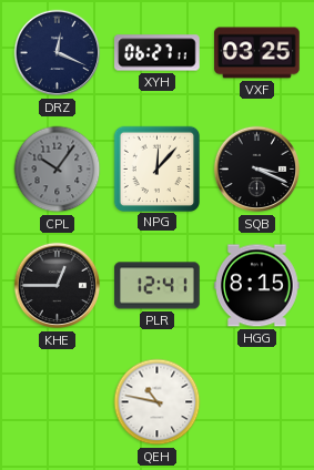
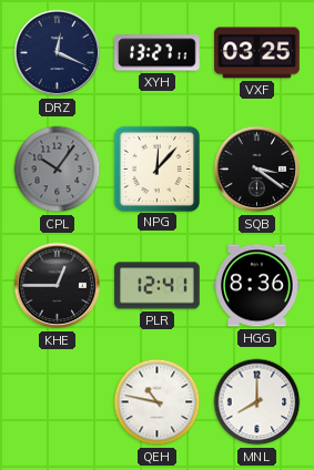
XYH: 06:27 -> 13:27 (158, 53)
SQB: 3:19 -> 3:21 (257, 170)
HGG: 8:15 -> 8:36 (257, 286)
MNL: none -> 8:00 (257, 402)
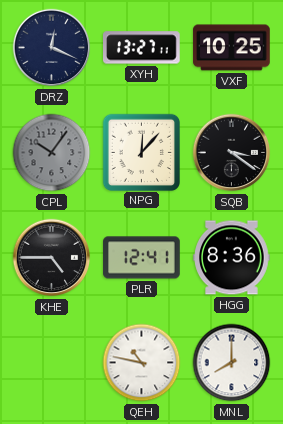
VXF: 03:25 -> 10:25 (232, 48)
KHE: 12:45 -> 4:45 (52, 258)
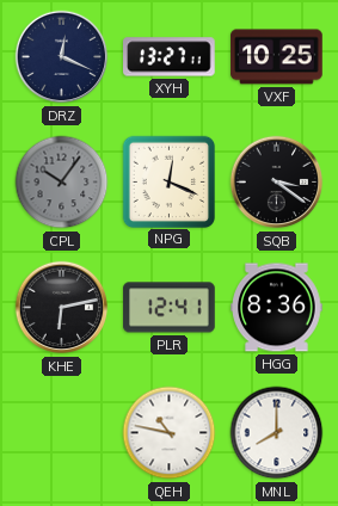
NPG: 12:07 -> 12:19 (168, 181)
KHE: 4:45 -> 6:13 (62, 308)
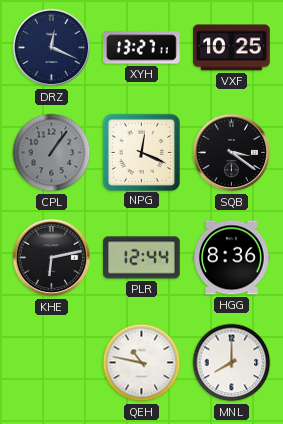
CPL: 10:06 -> 1:06 (52, 153)
PLR: 12:41 -> 12:44 (142, 258)
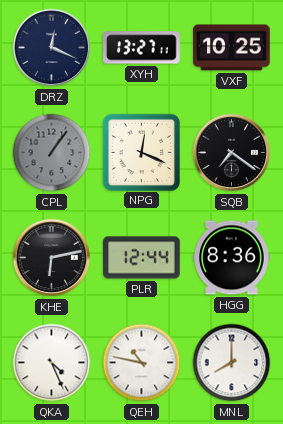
SQB: 3:21 -> 7:21 (232, 153)
QKA: none -> 4:26 (52, 363)
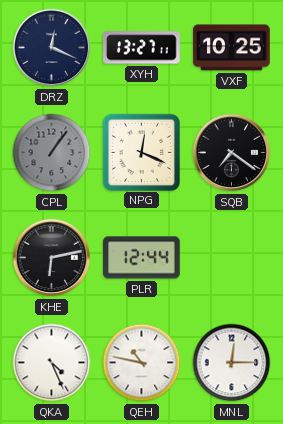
HGG: 8:36 -> none (232, 258)
MNL: 8:00 -> 12:15 (232, 363)
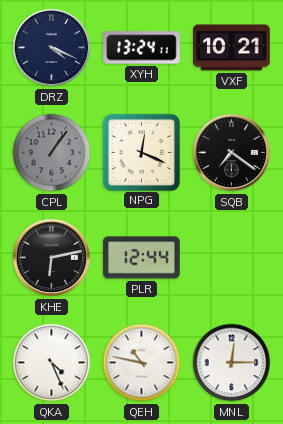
DRZ: 12:19 -> 4:19 (52, 48)
XYH: 13:27 -> 13:24 (142, 48)
VXF: 10:25 -> 10:21 (232, 48)
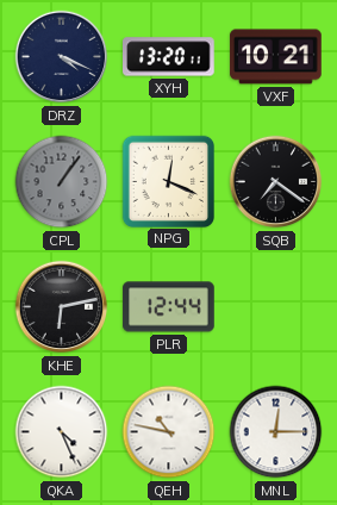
XYH: 13:24 -> 13:20 (169, 57)
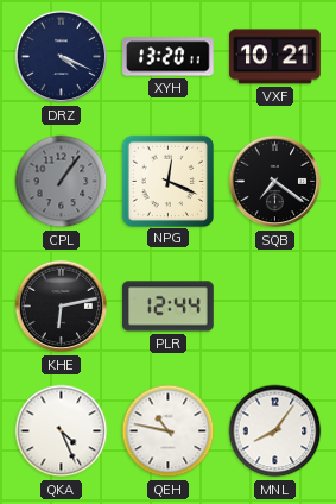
MNL: 12:15 -> 8:06 (275, 431)
